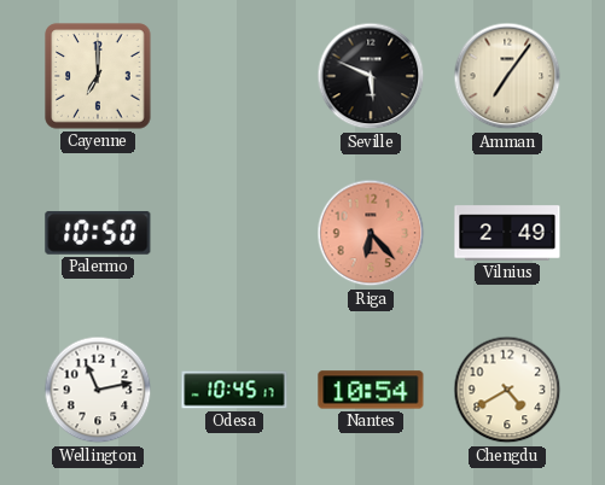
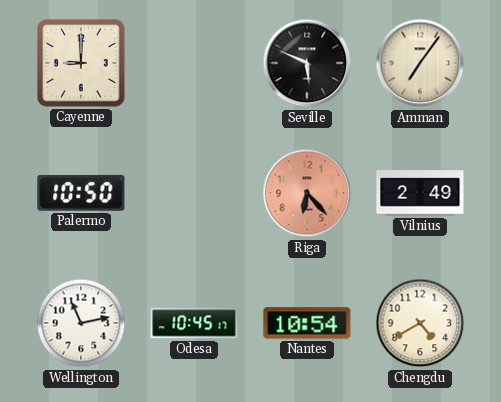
Cayenne: 7:00 -> 9:00 (81, 63)
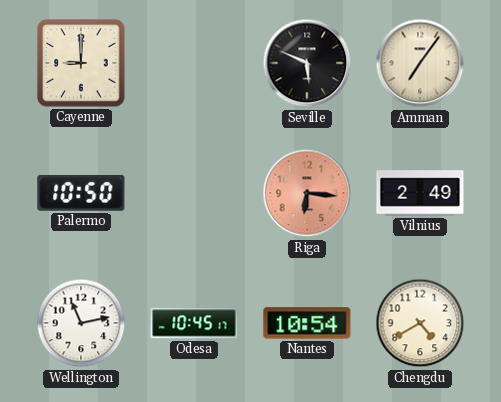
Riga: 6:23 -> 6:16 (307, 193)
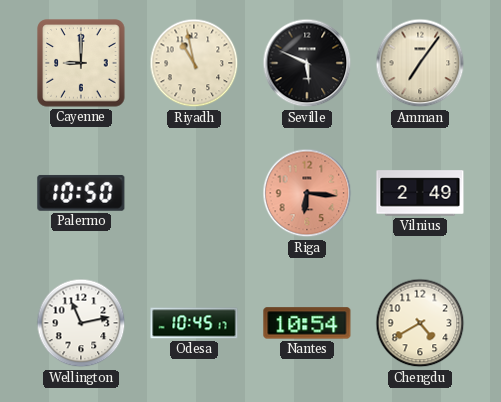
Riyadh: none -> 10:58 (194, 63)
